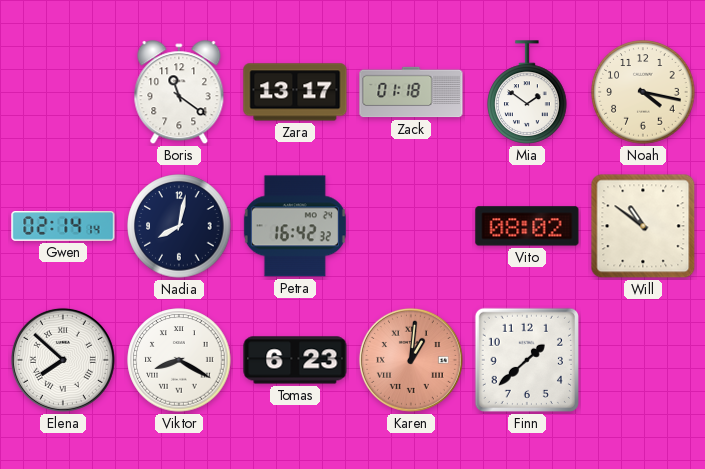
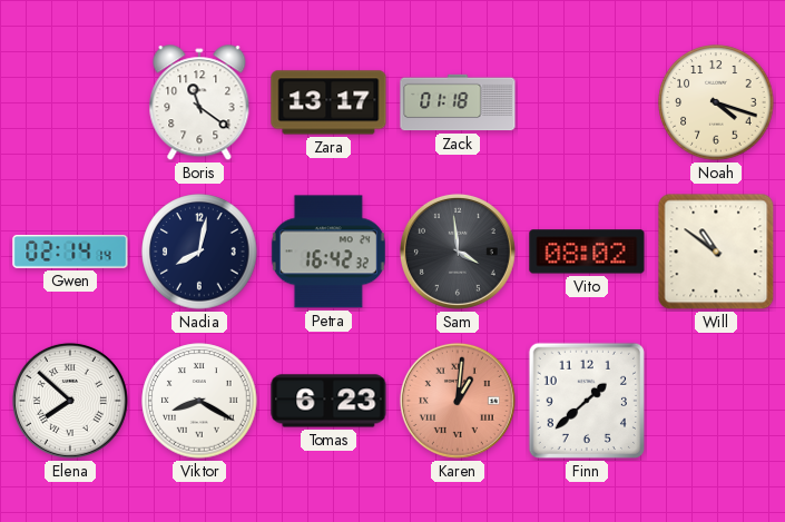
Mia: 1:51 -> none (527, 92)
Noah: 4:17 -> 4:18 (716, 102)
Sam: none -> 3:59 (458, 252)
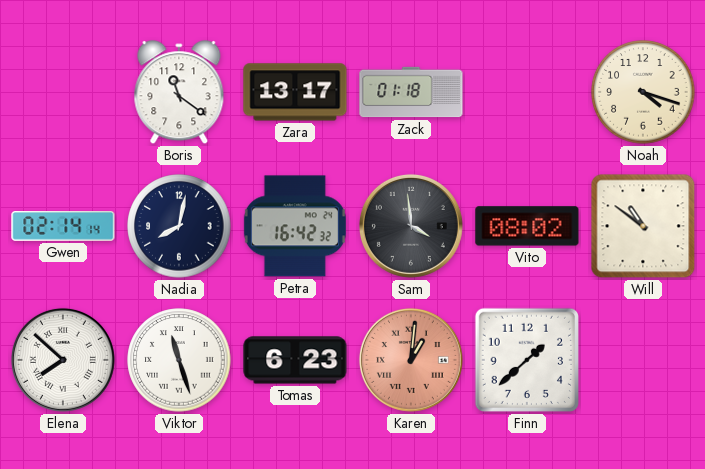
Viktor: 8:20 -> 11:27 (179, 360)
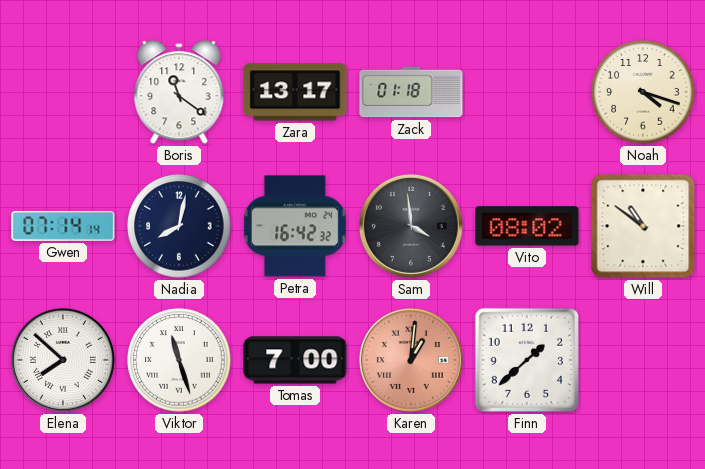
Gwen: 02:14 -> 07:14 (63, 227)
Tomas: 6:23 -> 7:00 (295, 360)
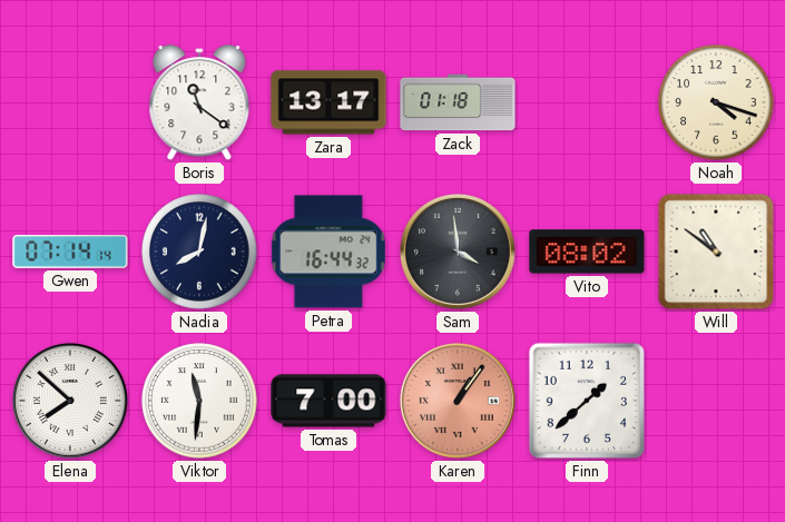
Petra: 16:42 -> 16:44 (328, 252)
Viktor: 11:27 -> 11:31 (199, 401)
Karen: 1:01 -> 1:06 (458, 401)
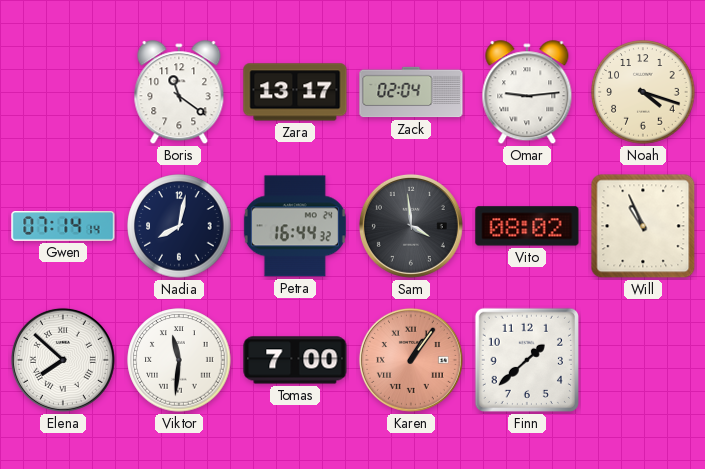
Zack: 01:18 -> 02:04 (411, 92)
Omar: none -> 9:14 (527, 93)
Will: 10:51 -> 10:56 (643, 226)
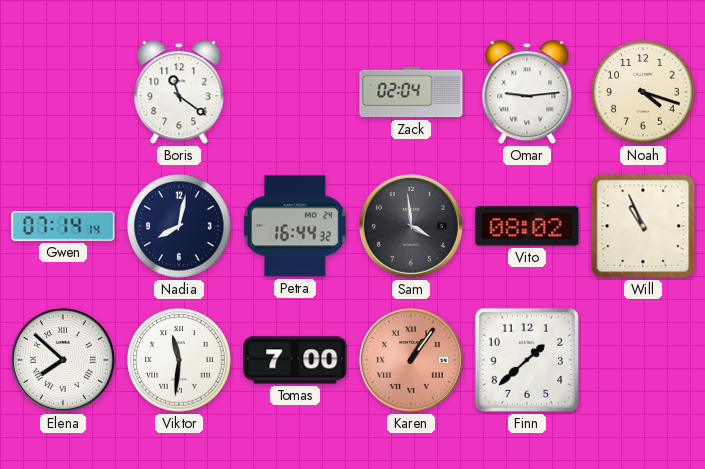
Zara: 13:17 -> none (295, 92)
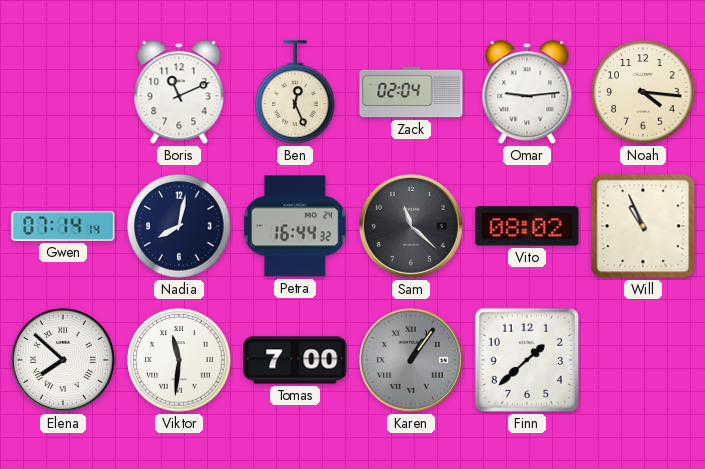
Boris: 11:21 -> 11:11 (179, 93)
Ben: none -> 12:26 (295, 92)
Noah: 4:18 -> 4:16 (643, 92)
Sam: 3:59 -> 11:22 (411, 226)
Karen dial: salmon -> grey (411, 360)
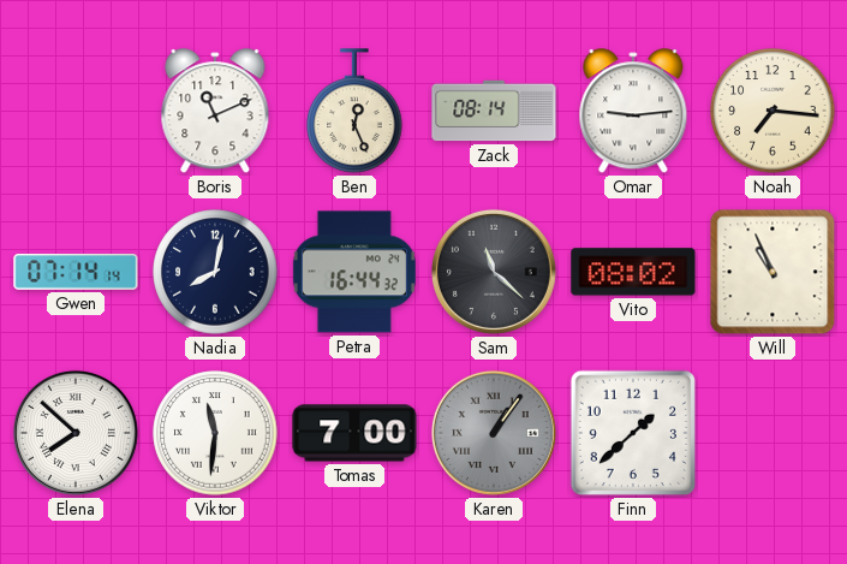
Zack: 02:04 -> 08:14 (494, 111)
Noah: 4:16 -> 7:16 (773, 111)
